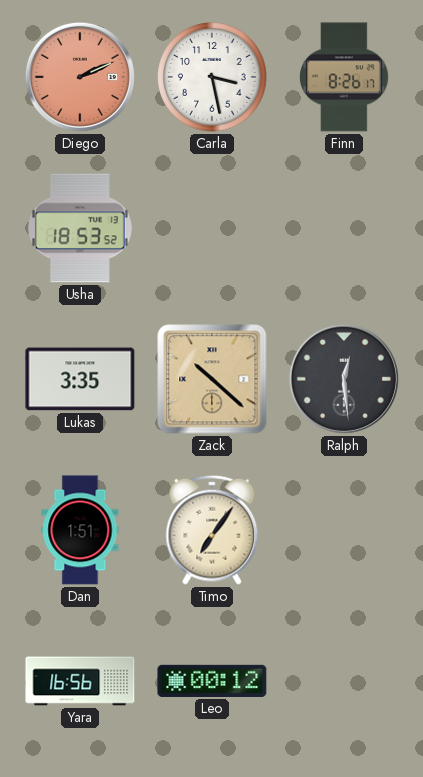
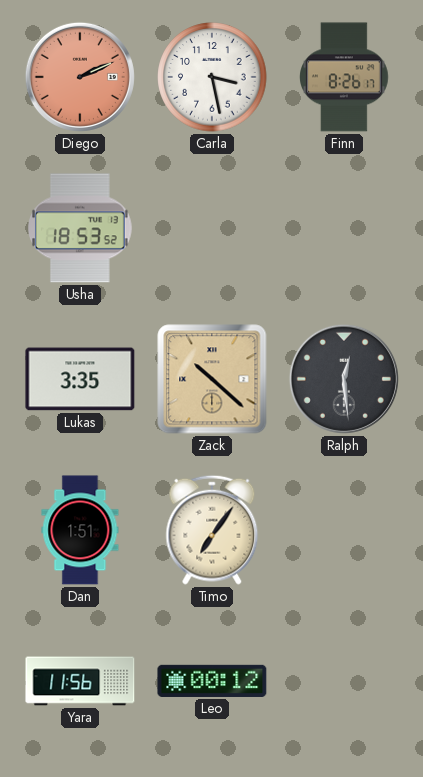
Yara: 16:56 -> 11:56 (80, 681)
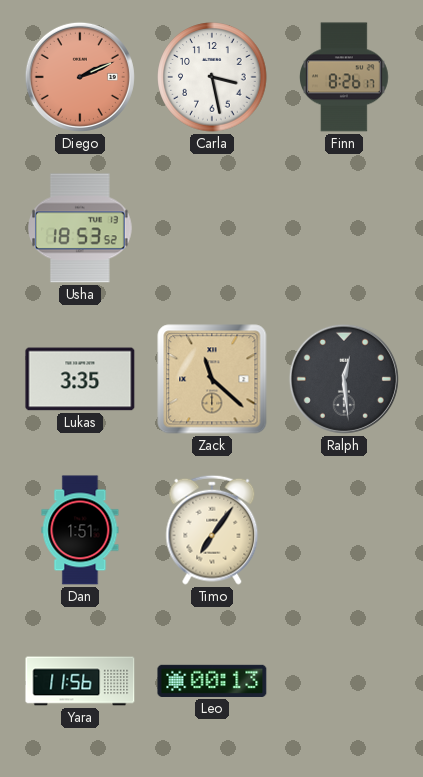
Zack: 10:22 -> 11:22 (212, 379)
Leo: 00:12 -> 00:13 (212, 681)
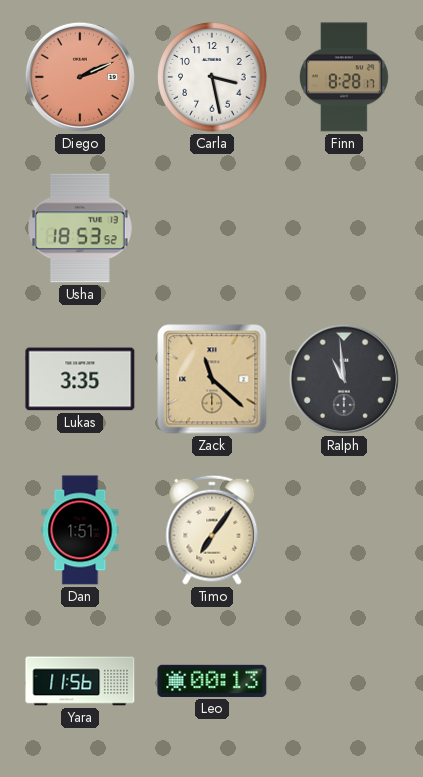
Finn: 8:26 -> 8:28 (345, 77)
Ralph: 12:29 -> 10:59 (344, 379)
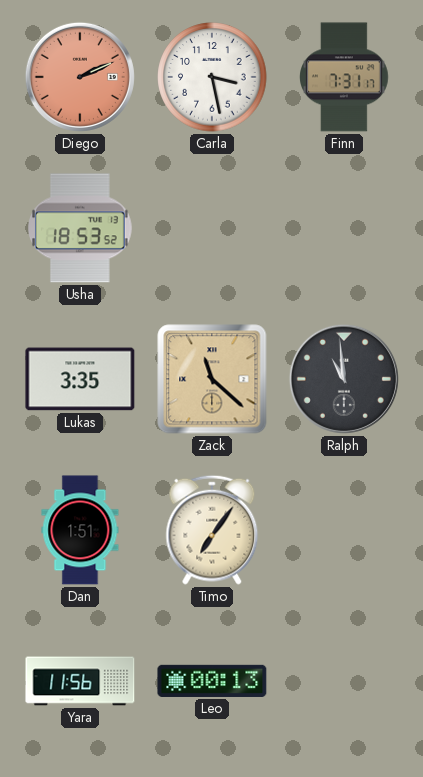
Finn: 8:28 -> 7:31 (345, 77)
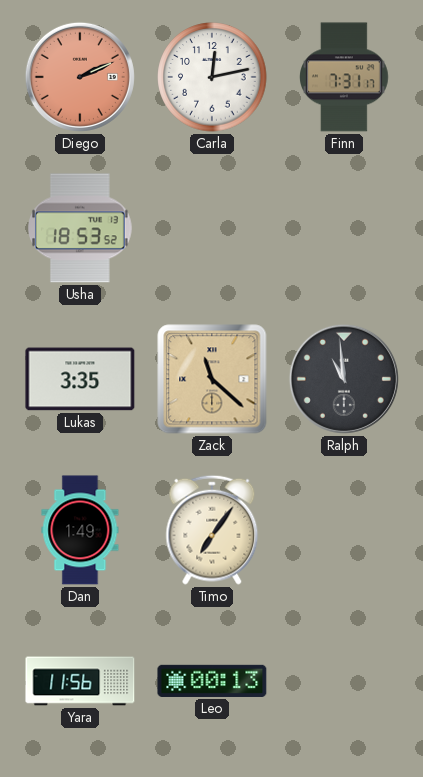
Carla: 3:28 -> 12:13 (212, 77)
Dan: 1:51 -> 1:49 (80, 530)
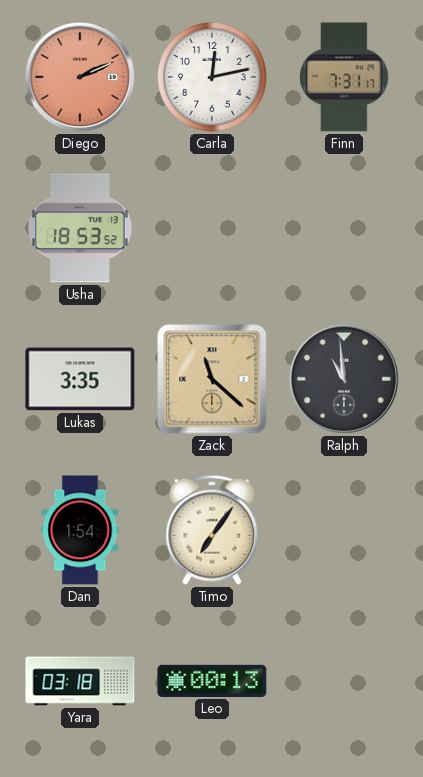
Dan: 1:49 -> 1:54 (80, 530)
Yara: 11:56 -> 03:18 (80, 681)
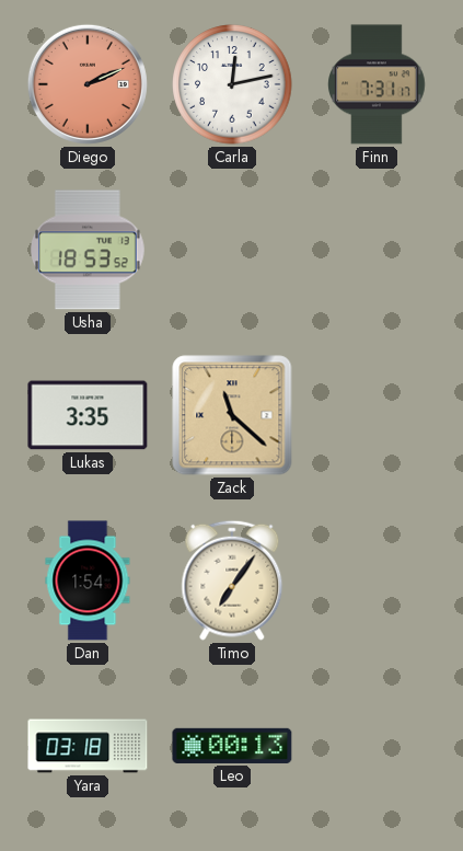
Ralph: 10:59 -> none (344, 379)
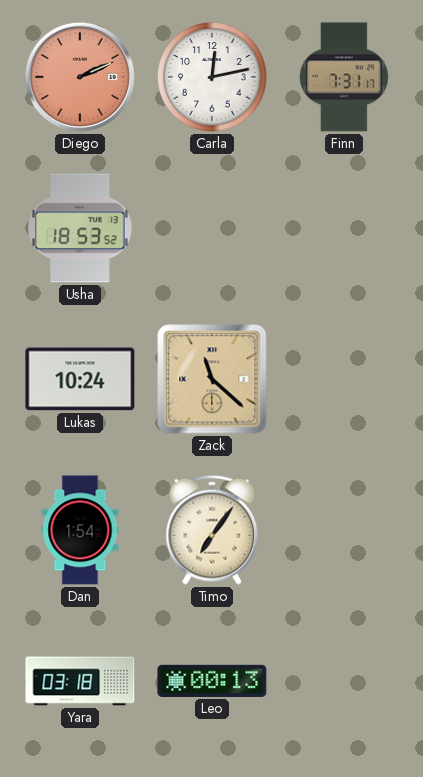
Lukas: 3:35 -> 10:24 (80, 379)
